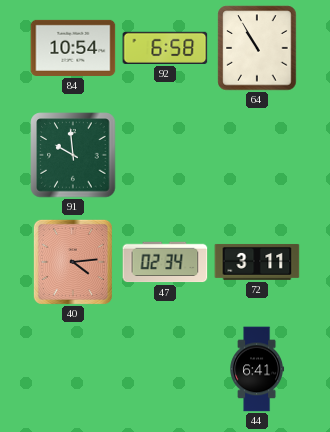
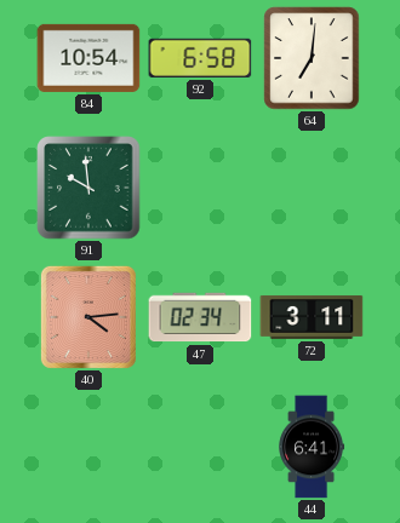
64: 10:55 -> 7:01 (312, 58)
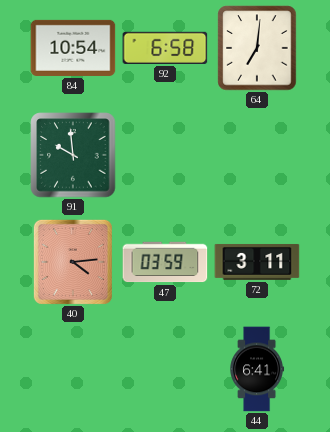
47: 02:34 -> 03:59 (165, 262)
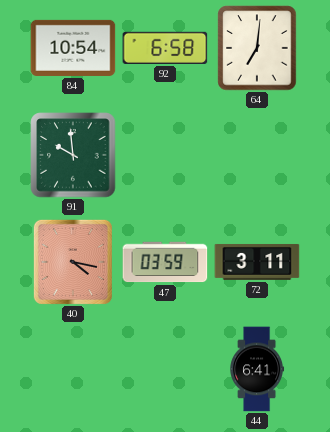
40: 4:14 -> 4:17 (73, 262)
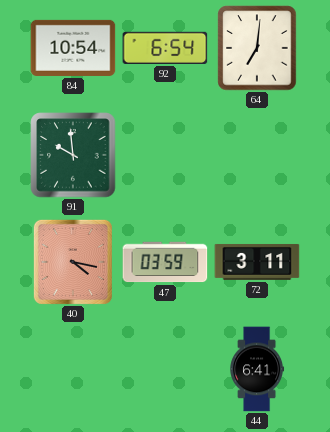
92: 6:58 -> 6:54 (165, 48)
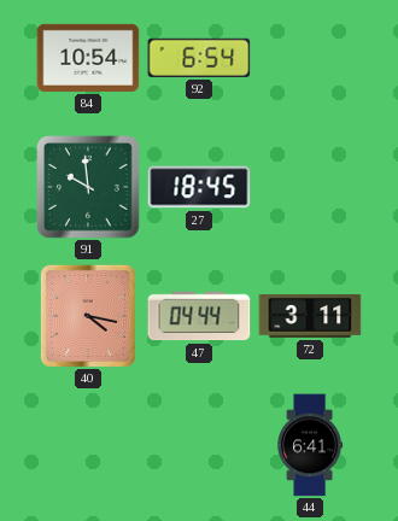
64: 7:01 -> none (257, 48)
27: none -> 18:45 (199, 187)
47: 03:59 -> 04:44 (199, 316)
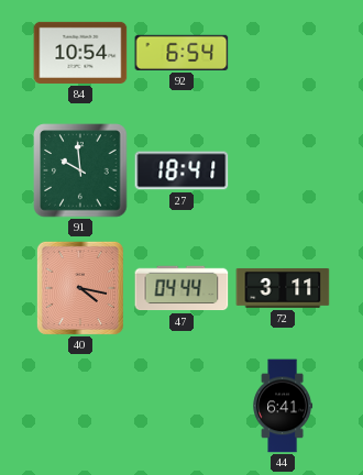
27: 18:45 -> 18:41 (182, 170)
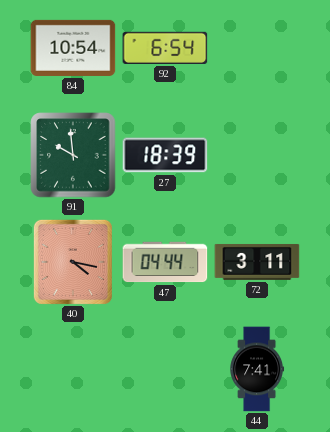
27: 18:41 -> 18:39 (165, 155)
44: 6:41 -> 7:41 (257, 369)
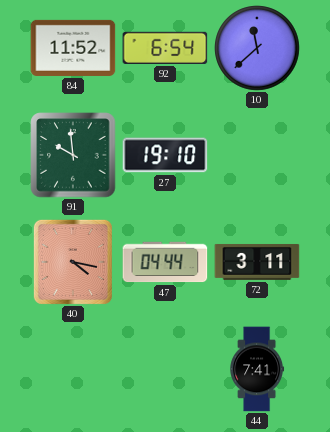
84: 10:54 -> 11:52 (73, 48)
10: none -> 11:38 (257, 48)
27: 18:39 -> 19:10 (165, 155)
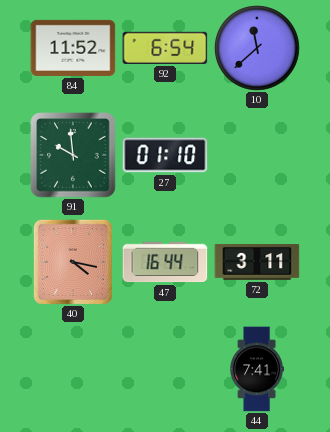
27: 19:10 -> 01:10 (165, 155)
47: 04:44 -> 16:44 (165, 262)
